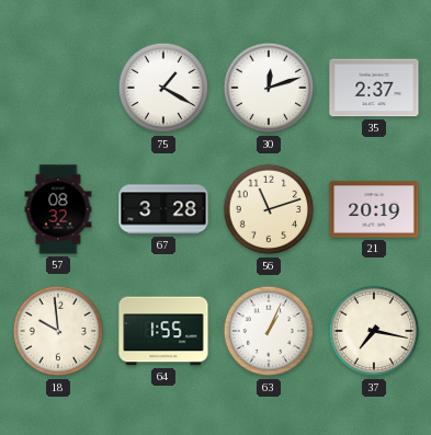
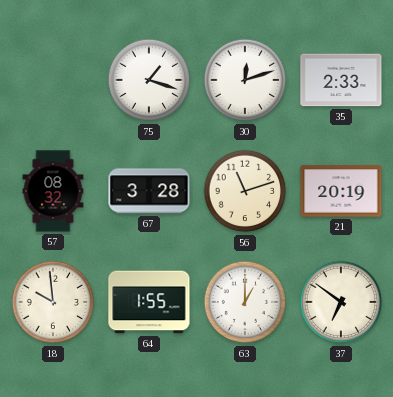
75: 1:20 -> 1:18 (149, 80)
35: 2:37 -> 2:33 (341, 80)
63: 1:04 -> 1:00 (245, 302)
37: 7:17 -> 6:51 (341, 302)
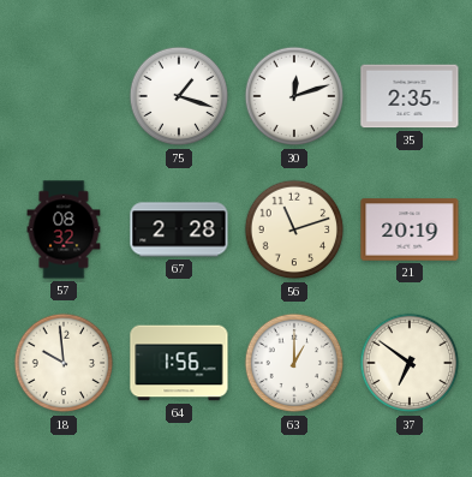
35: 2:33 -> 2:35 (410, 96)
67: 3:28 -> 2:28 (179, 229)
64: 1:55 -> 1:56 (179, 363)
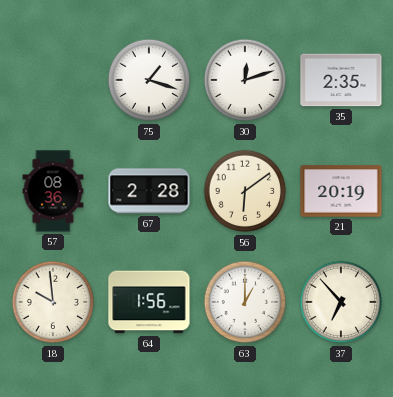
57: 08:32 -> 08:36 (53, 191)
56: 11:12 -> 6:09 (245, 191)
37: 6:51 -> 6:53 (341, 302)
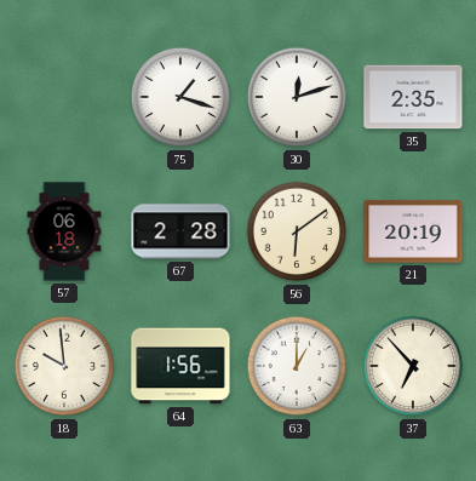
57: 08:36 -> 06:18 (64, 231)
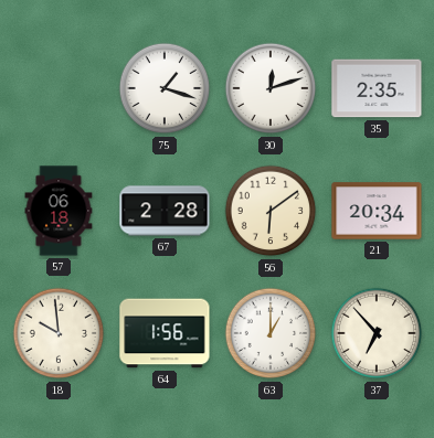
21: 20:19 -> 20:34 (377, 211)
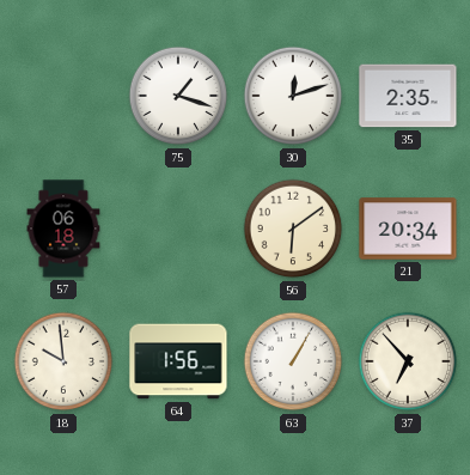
67: 2:28 -> none (165, 211)
63: 1:00 -> 1:05 (293, 361)
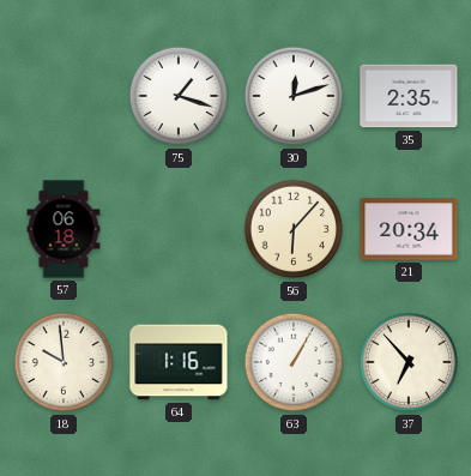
56: 6:09 -> 6:07 (294, 229)
64: 1:56 -> 1:16 (179, 362)
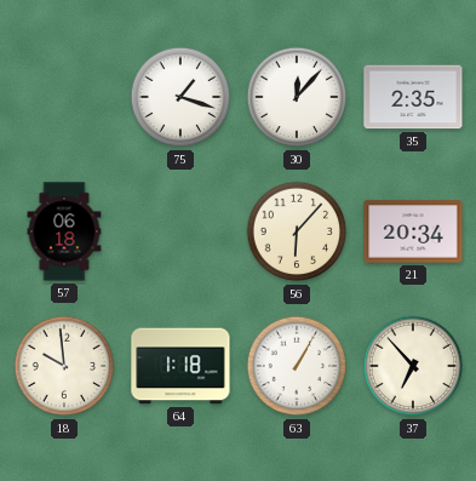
30: 12:12 -> 12:07 (297, 97)
64: 1:16 -> 1:18 (180, 366)
